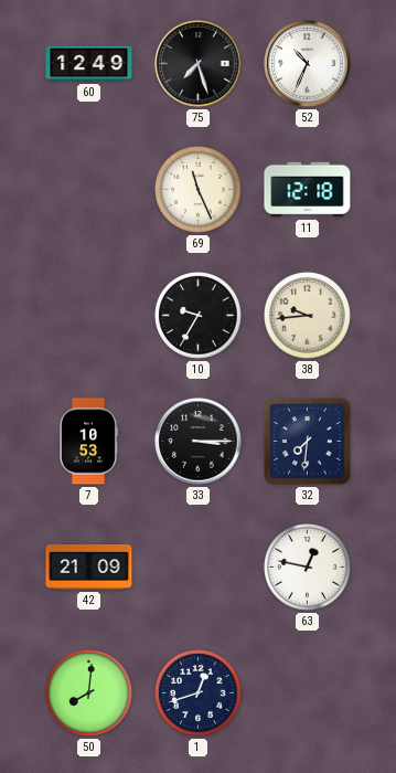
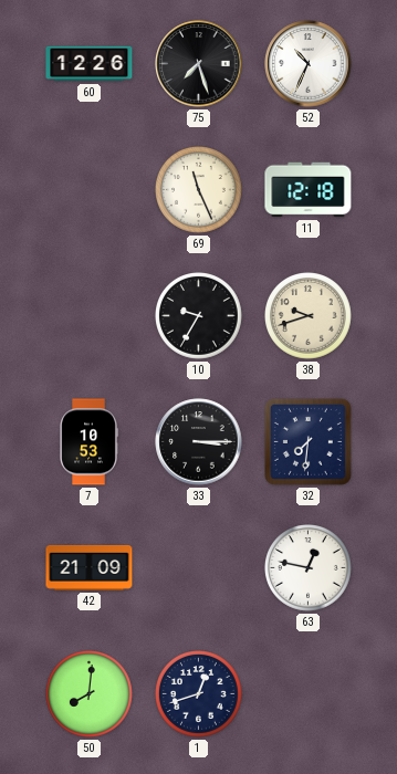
60: 12:49 -> 12:26 (90, 64)
38: 9:44 -> 9:42 (309, 316)
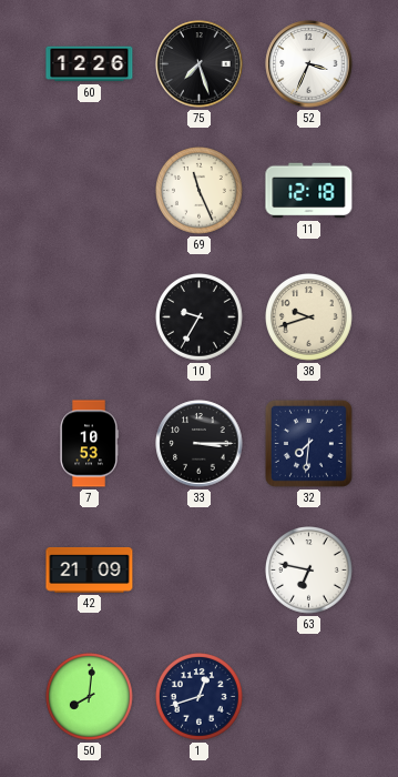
52: 10:34 -> 3:34 (309, 64)
63: 12:47 -> 6:47 (309, 571)
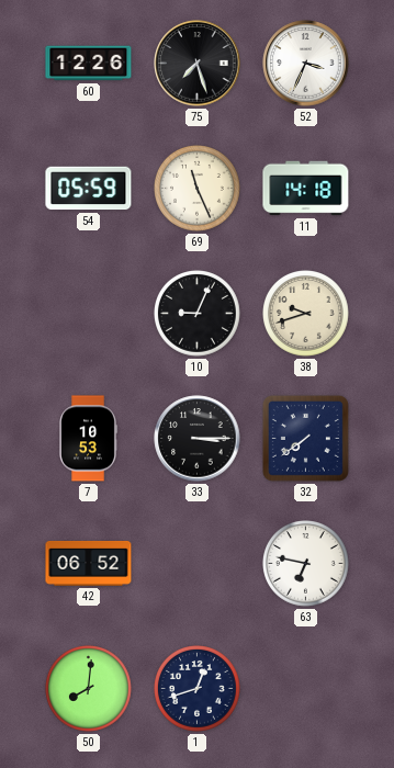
54: none -> 05:59 (89, 189)
11: 12:18 -> 14:18 (306, 189)
10: 9:35 -> 9:04 (198, 314)
32: 7:31 -> 7:39 (305, 438)
42: 21:09 -> 06:52 (89, 563)
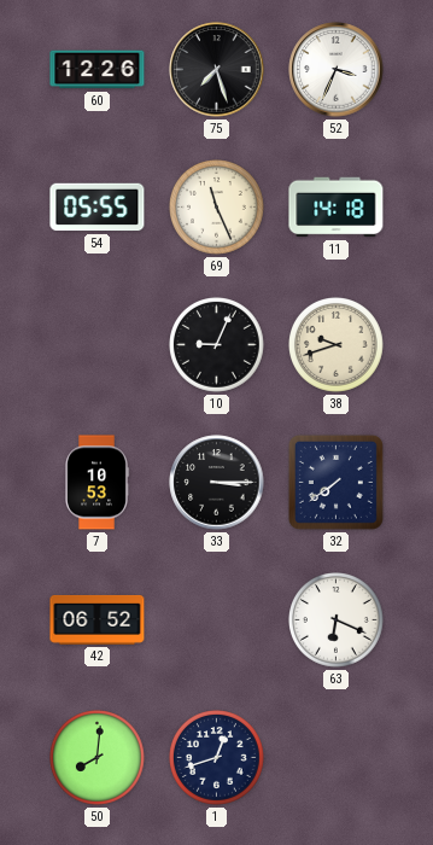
54: 05:59 -> 05:55 (98, 208)
63: 6:47 -> 6:19 (337, 620)
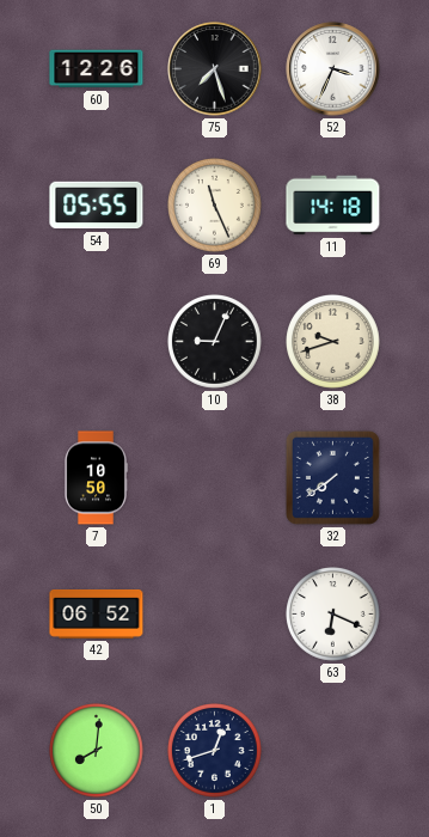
7: 10:53 -> 10:50 (96, 478)
33: 3:15 -> none (217, 483)
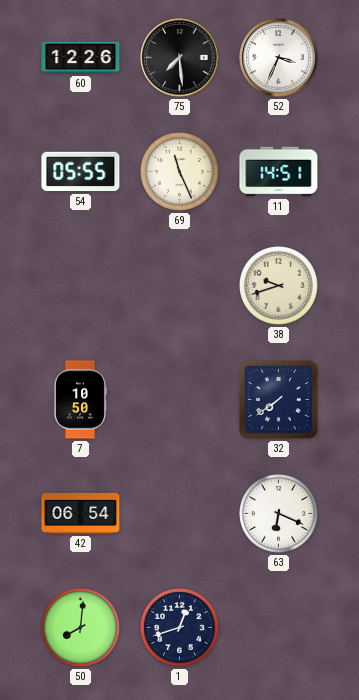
75: 7:27 -> 7:29 (180, 58)
11: 14:18 -> 14:51 (279, 172)
10: 9:04 -> none (215, 342)
42: 06:52 -> 06:54 (81, 513)
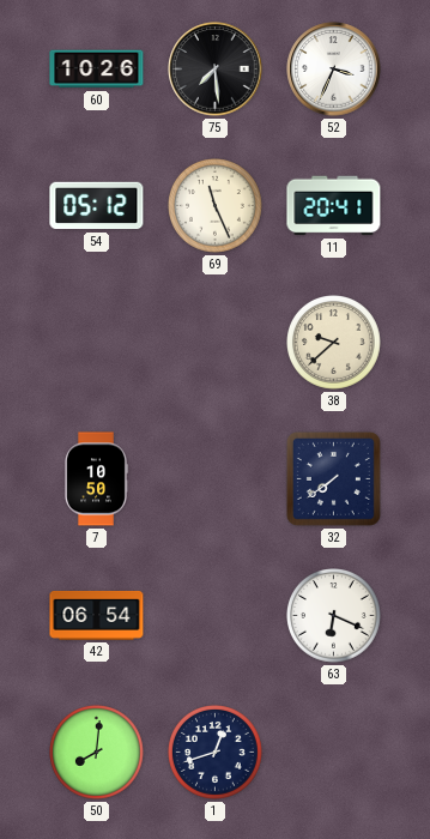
60: 12:26 -> 10:26 (97, 70)
54: 05:55 -> 05:12 (97, 206)
11: 14:51 -> 20:41 (334, 206)
38: 9:42 -> 9:38 (334, 343)
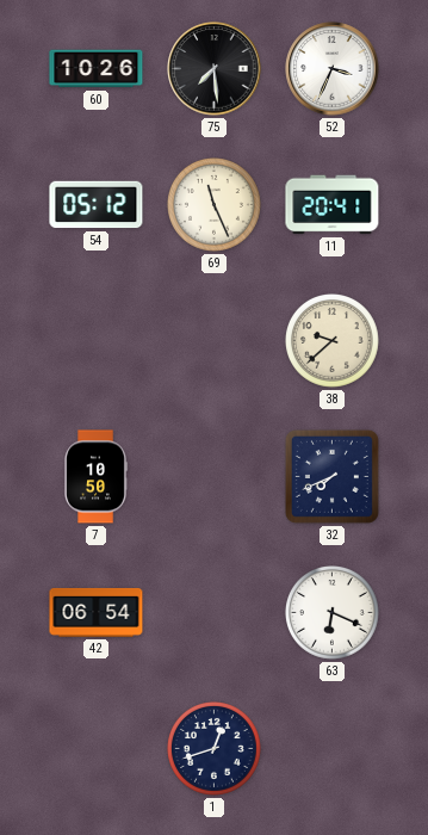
32: 7:39 -> 7:41 (331, 476)
50: 8:01 -> none (97, 753)
